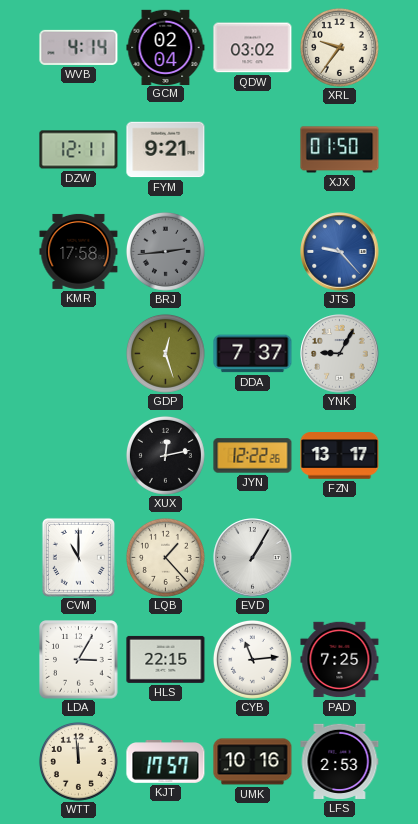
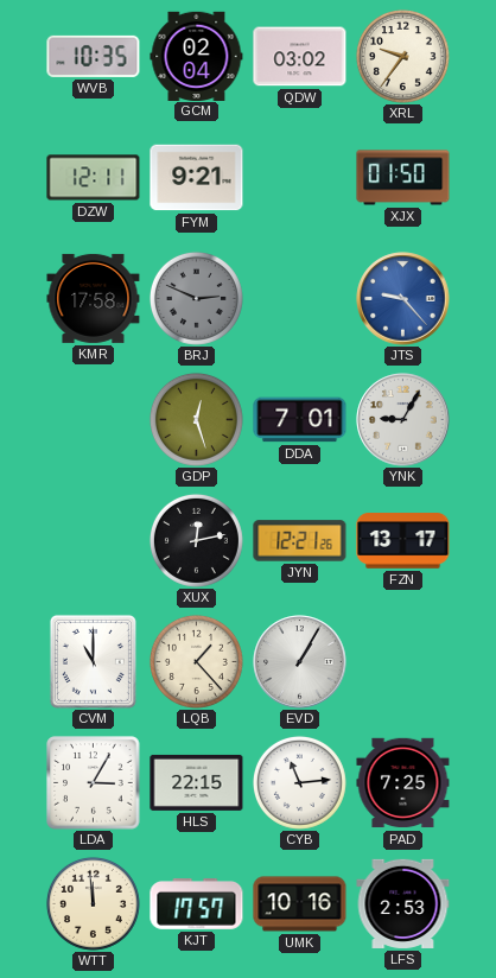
WVB: 4:14 -> 10:35 (94, 56)
BRJ: 2:44 -> 2:49 (196, 298)
DDA: 7:37 -> 7:01 (300, 420)
JYN: 12:22 -> 12:21 (300, 541)
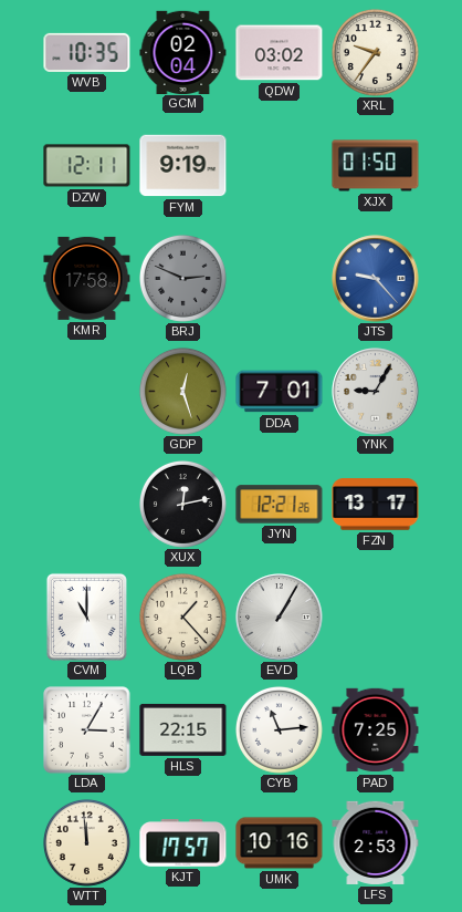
FYM: 9:21 -> 9:19 (183, 166)
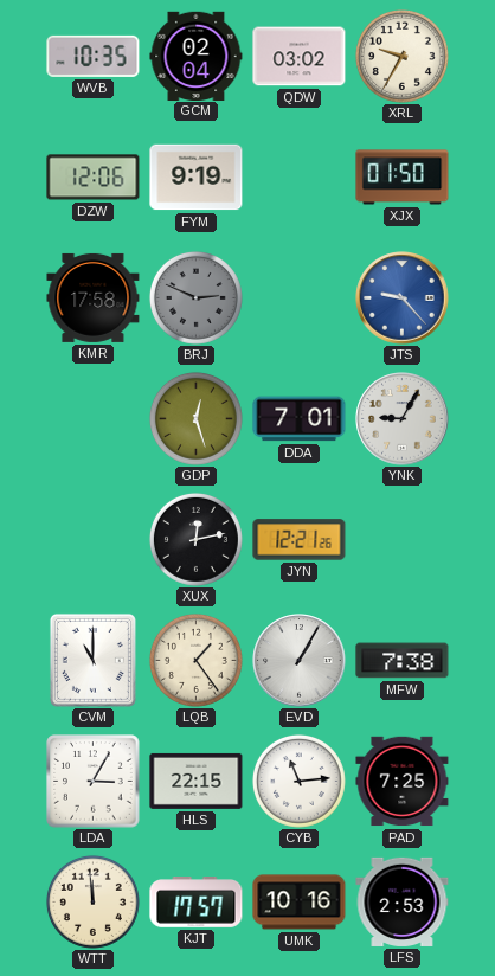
XRL: 9:36 -> 9:35 (401, 56)
DZW: 12:11 -> 12:06 (94, 178)
FZN: 13:17 -> none (376, 505)
LQB: 1:23 -> 1:24 (195, 660)
MFW: none -> 7:38 (403, 661)
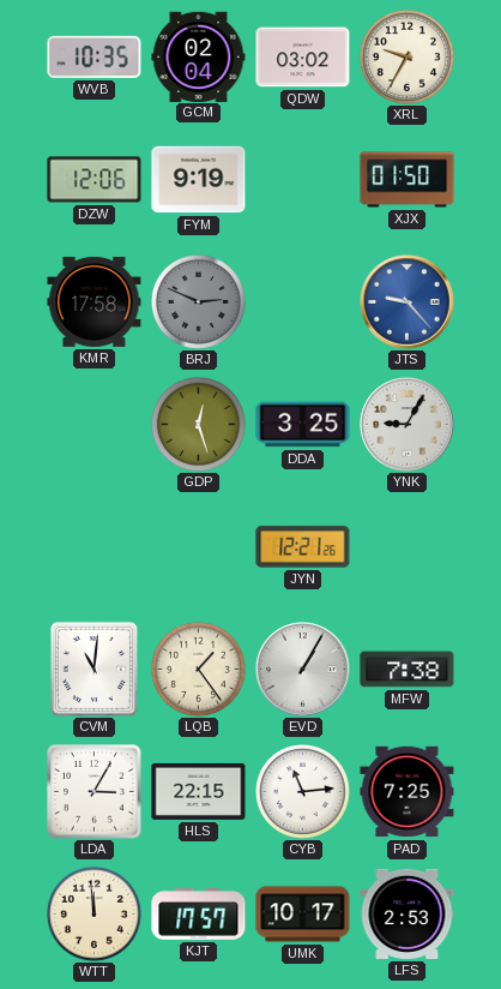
DDA: 7:01 -> 3:25 (303, 425)
XUX: 12:13 -> none (195, 539)
CVM: 11:00 -> 11:01 (93, 669)
UMK: 10:16 -> 10:17 (303, 915)
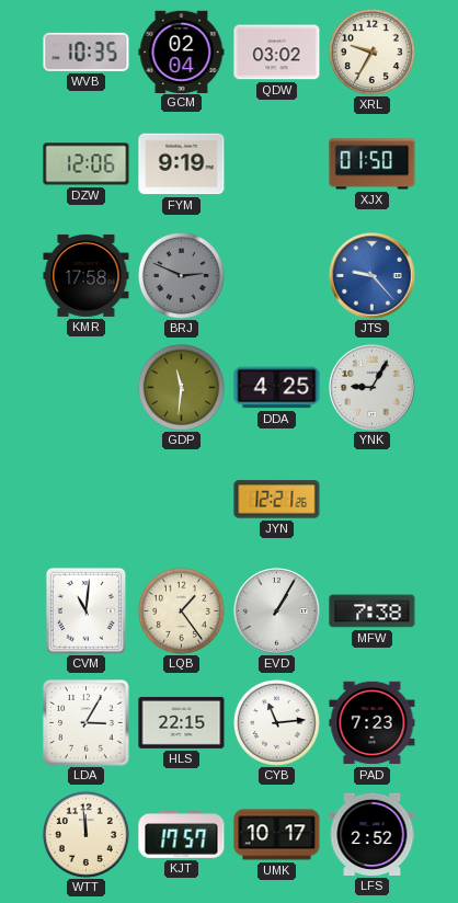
GDP: 12:27 -> 11:31 (181, 387)
DDA: 3:25 -> 4:25 (277, 388)
PAD: 7:25 -> 7:23 (373, 723)
LFS: 2:53 -> 2:52 (373, 834)
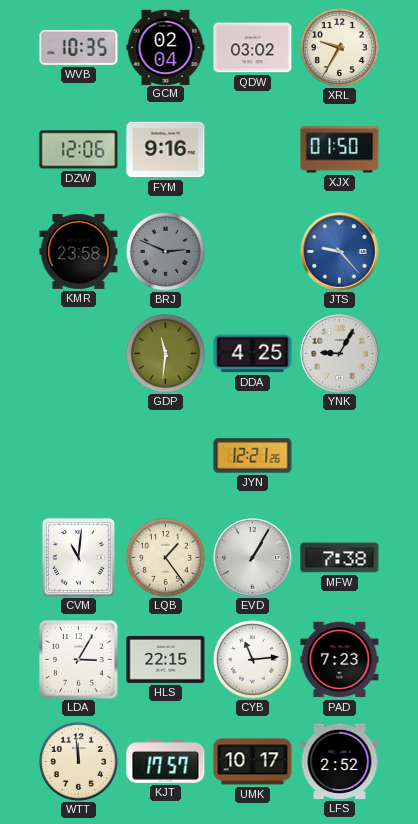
FYM: 9:19 -> 9:16 (166, 150)
KMR: 17:58 -> 23:58 (79, 251)
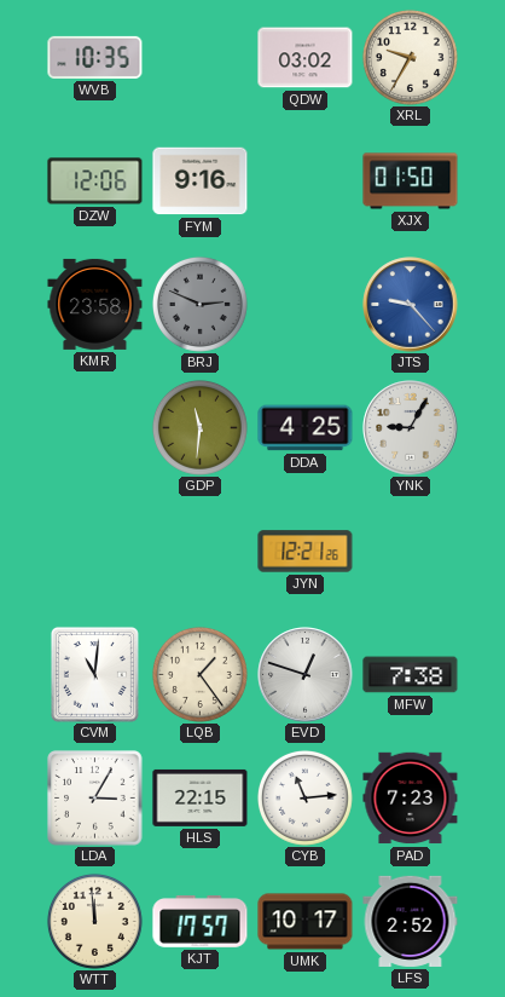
GCM: 02:04 -> none (166, 47)
EVD: 1:05 -> 12:48 (306, 675)
